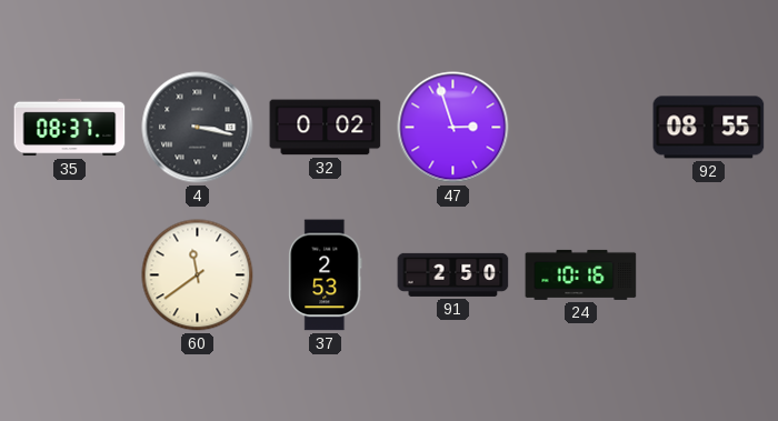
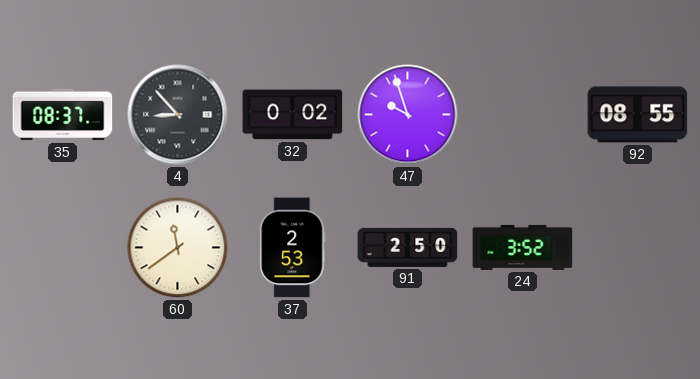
4: 3:17 -> 8:53 (178, 115)
47: 2:57 -> 9:57 (408, 115)
24: 10:16 -> 3:52 (523, 247)
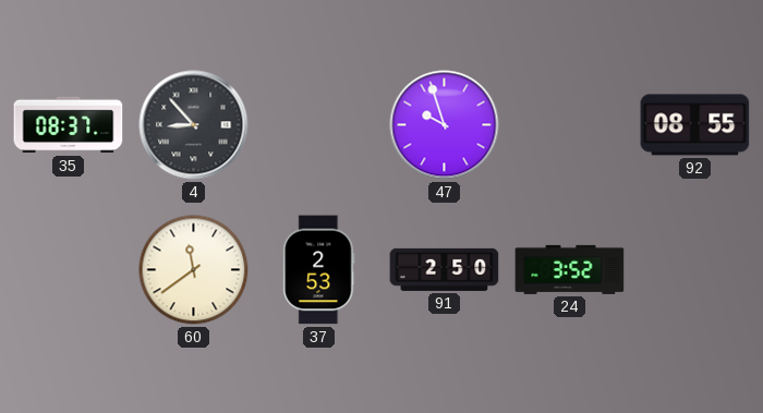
32: 0:02 -> none (293, 115)
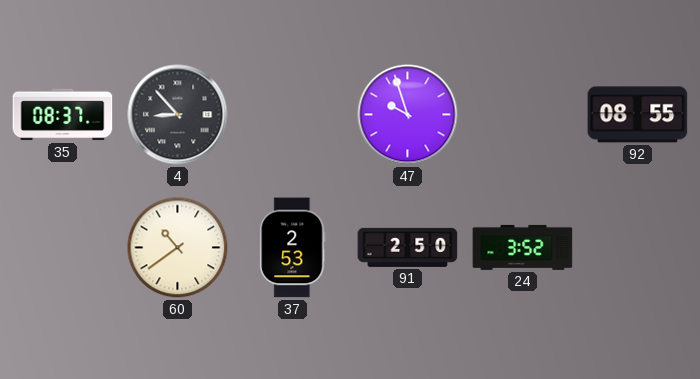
60: 11:39 -> 10:39 (178, 248)
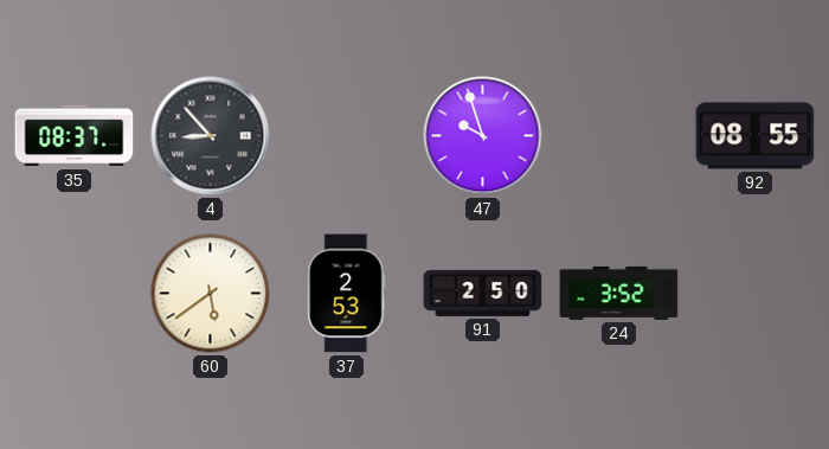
60: 10:39 -> 5:39 (211, 294)
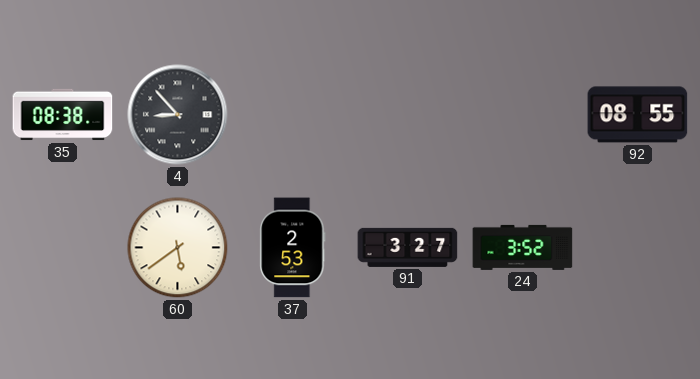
35: 08:37 -> 08:38 (63, 115)
47: 9:57 -> none (483, 136)
91: 2:50 -> 3:27 (408, 247)
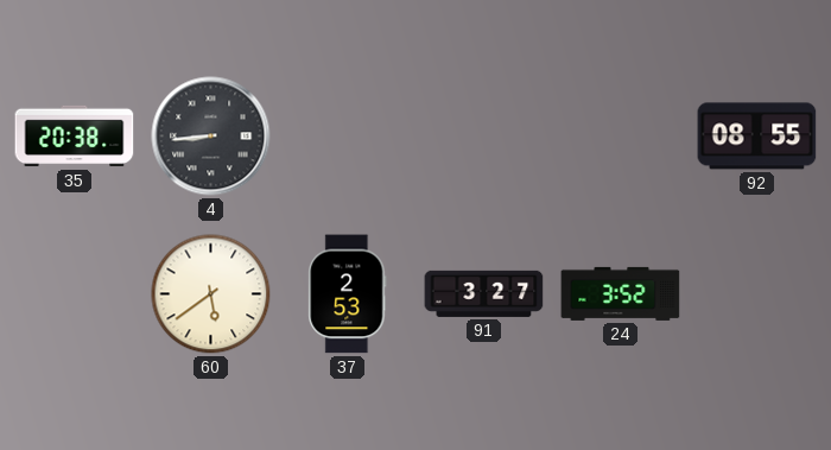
35: 08:38 -> 20:38 (75, 137)
4: 8:53 -> 8:44 (211, 137)
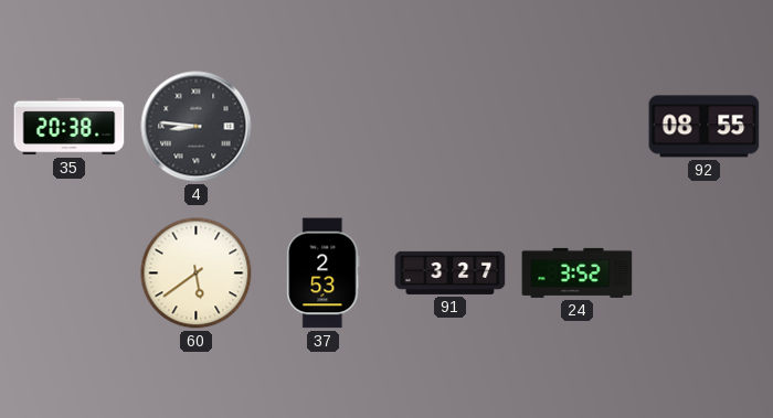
4: 8:44 -> 8:46 (197, 127)
